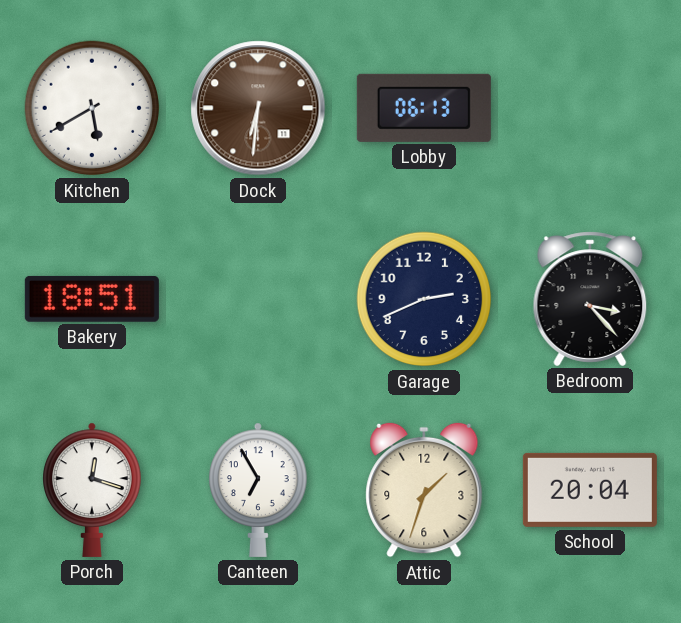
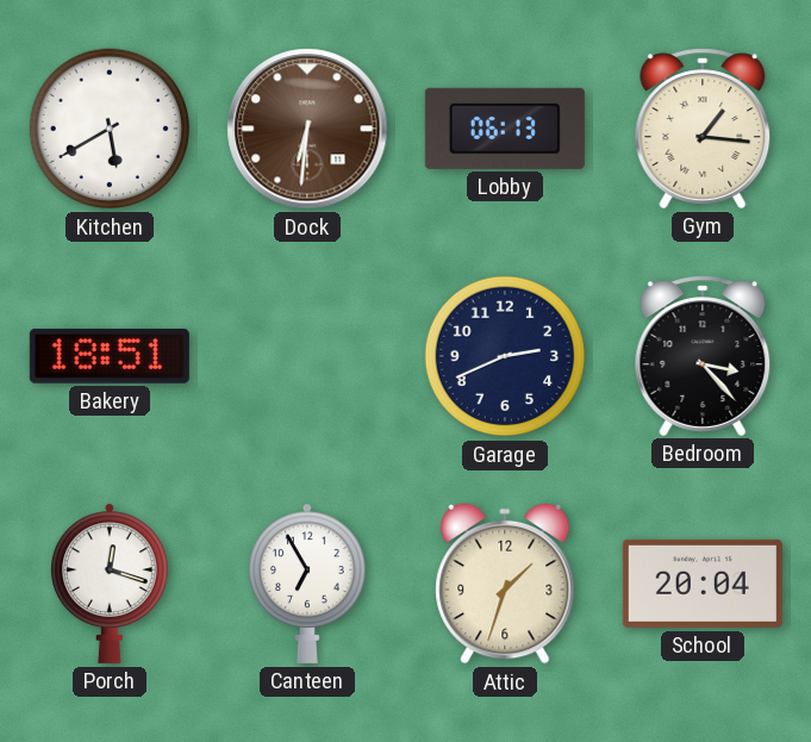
Gym: none -> 1:16 (703, 129)
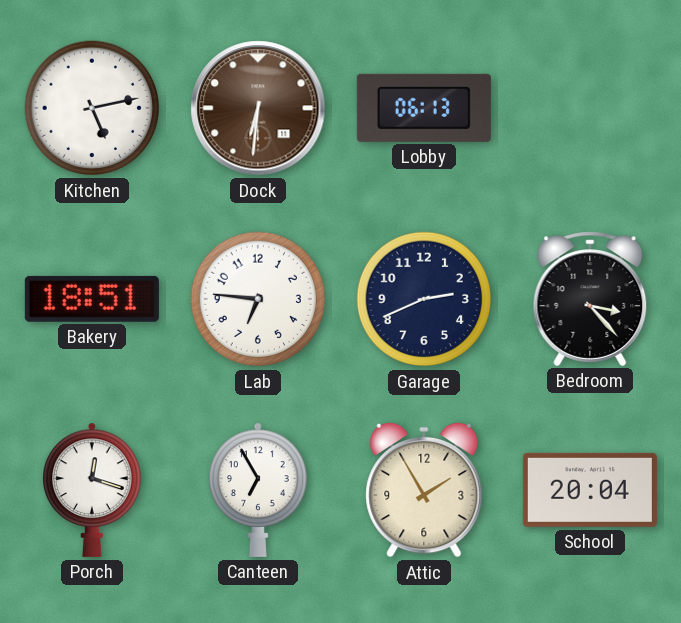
Kitchen: 5:40 -> 5:13 (92, 108)
Gym: 1:16 -> none (703, 129)
Lab: none -> 6:46 (258, 299)
Attic: 1:33 -> 1:55 (424, 490)
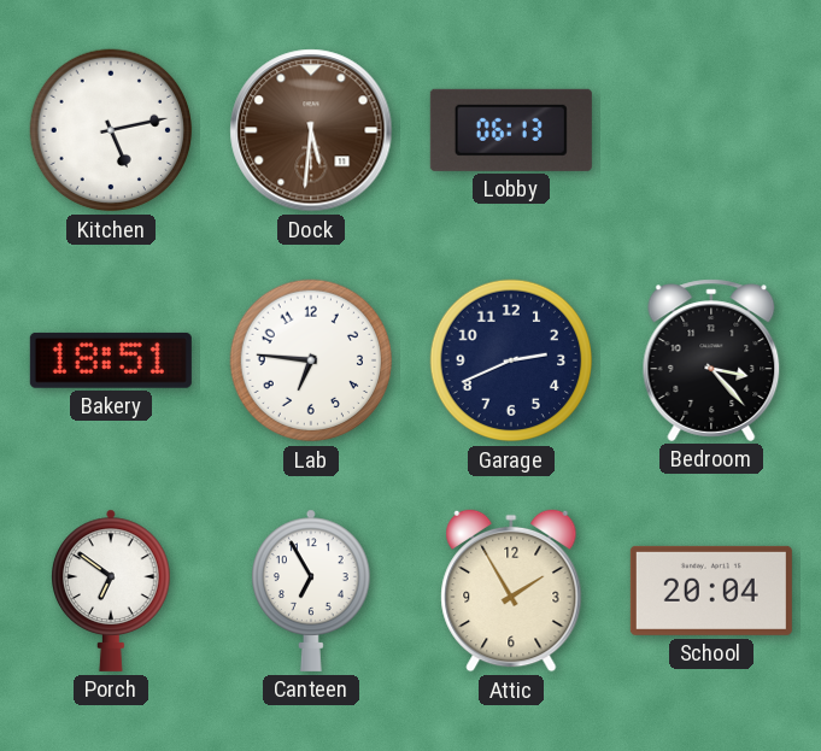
Dock: 6:31 -> 5:31 (311, 130)
Porch: 12:18 -> 6:51 (112, 591)
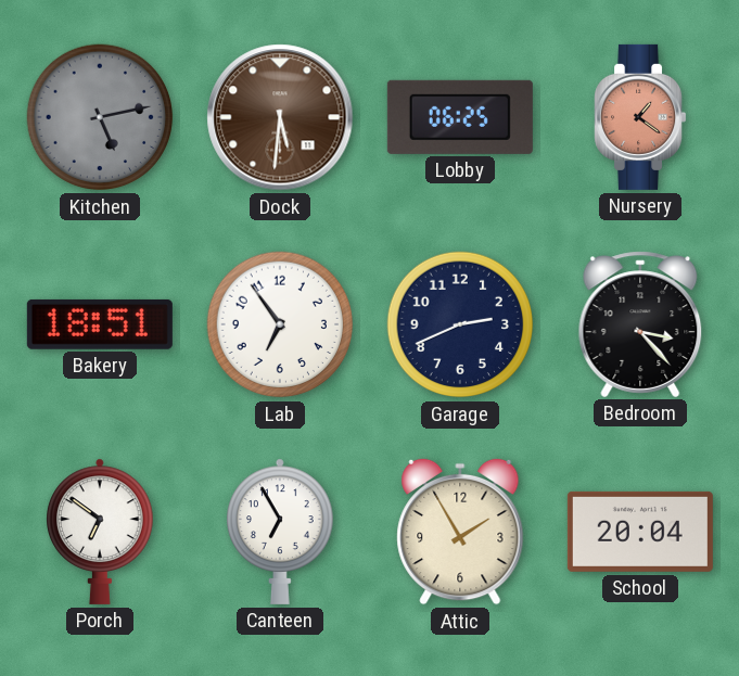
Kitchen dial: white -> grey (100, 117)
Lobby: 06:13 -> 06:25 (460, 117)
Nursery: none -> 1:21 (640, 117)
Lab: 6:46 -> 6:54 (280, 324)
